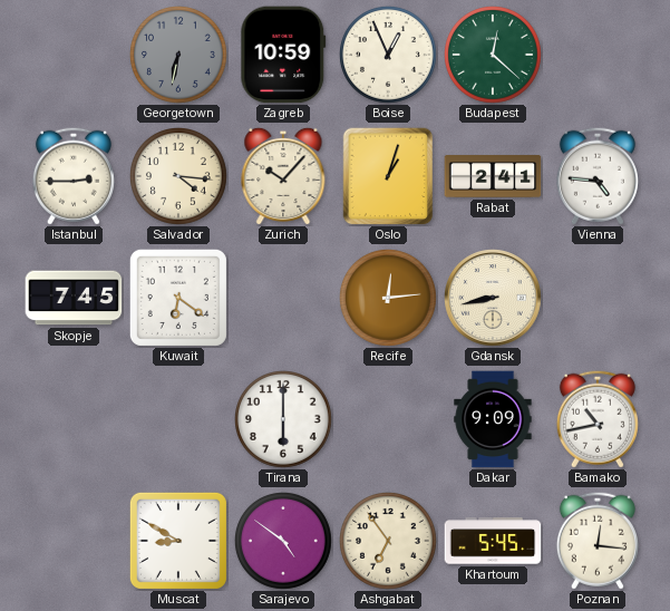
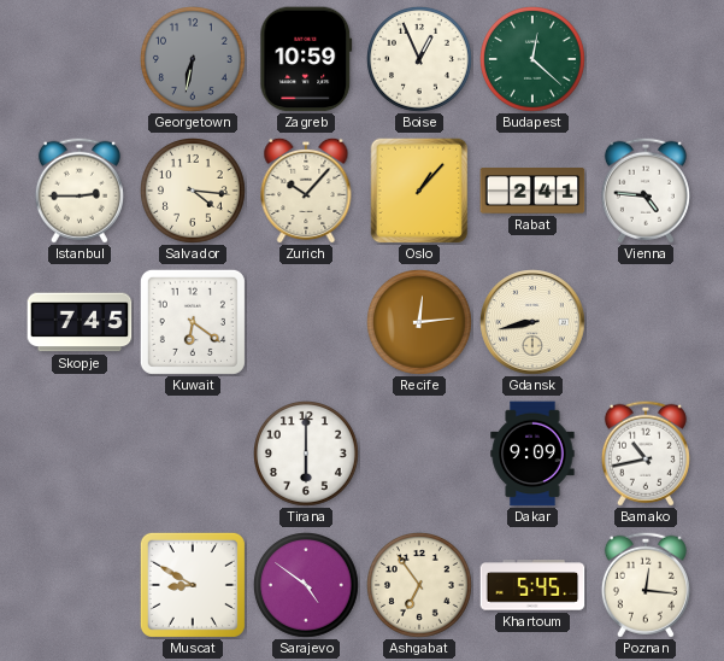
Oslo: 1:03 -> 1:07 (419, 191)
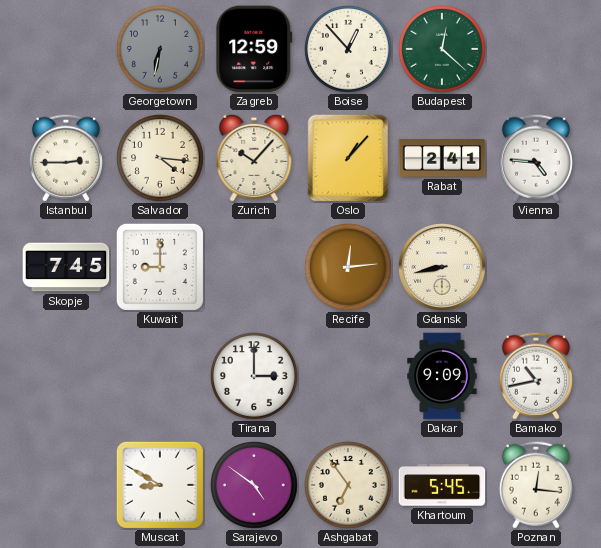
Zagreb: 10:59 -> 12:59 (254, 49)
Boise: 12:56 -> 12:53 (349, 50)
Kuwait: 6:21 -> 9:00 (160, 267)
Tirana: 6:00 -> 3:00 (255, 377)
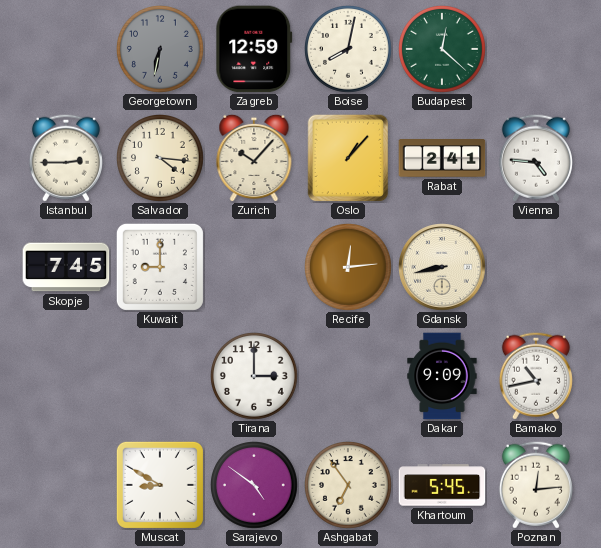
Boise: 12:53 -> 8:02 (349, 50)
Poznan: 12:16 -> 12:14 (536, 485)
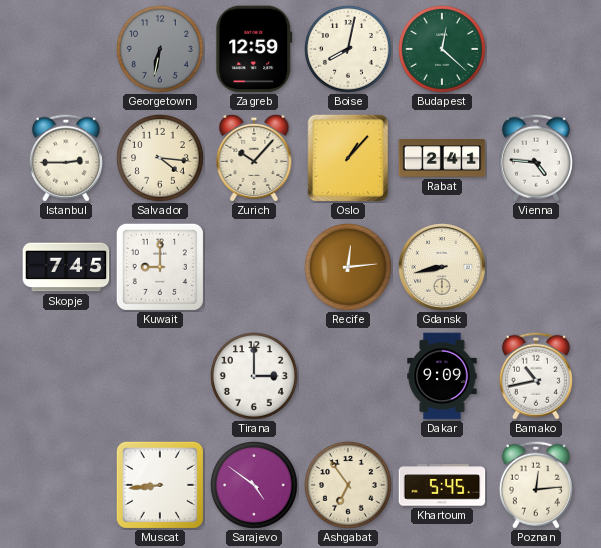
Muscat: 8:50 -> 8:44 (160, 485)
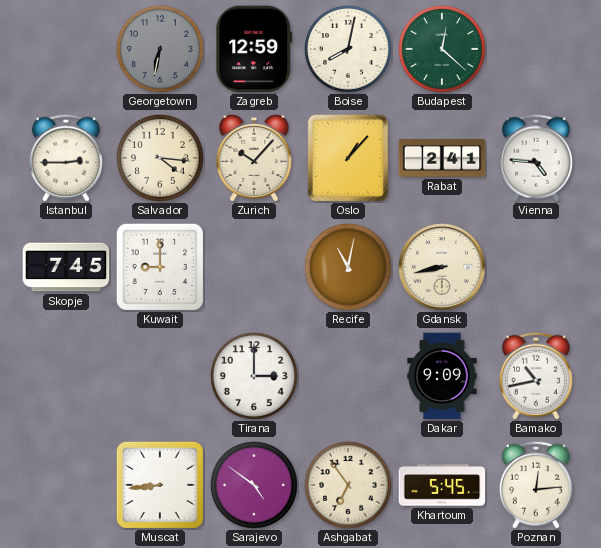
Recife: 12:14 -> 11:02 (349, 268)
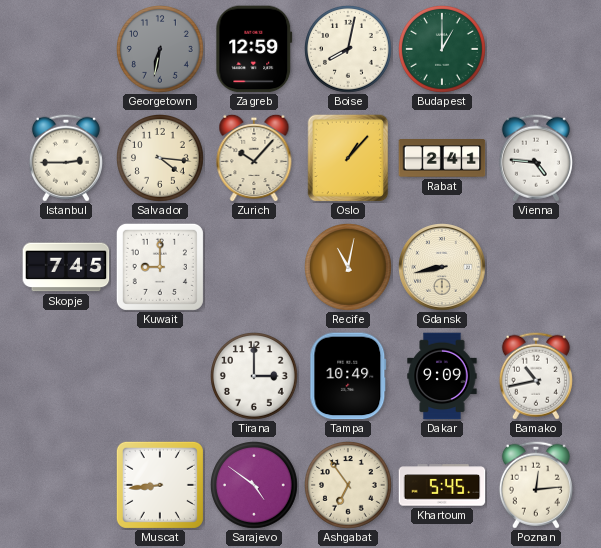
Budapest: 12:22 -> 1:00 (443, 50)
Tampa: none -> 10:49 (348, 376)
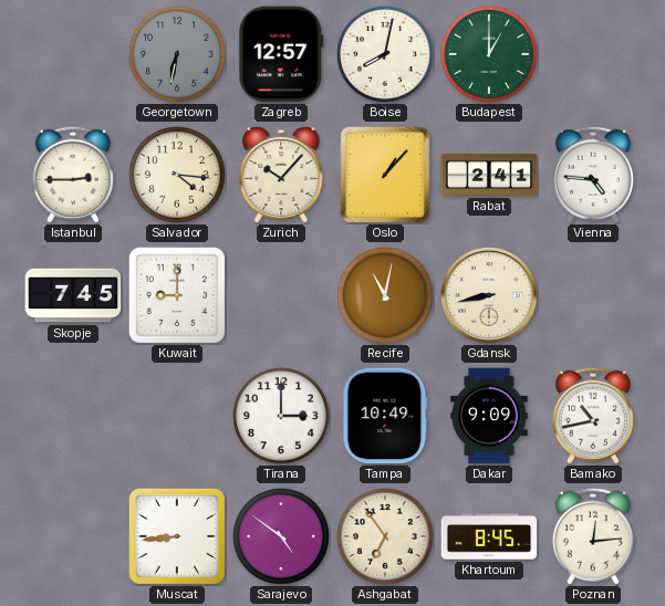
Zagreb: 12:59 -> 12:57 (281, 54)
Khartoum: 5:45 -> 8:45 (489, 536)
